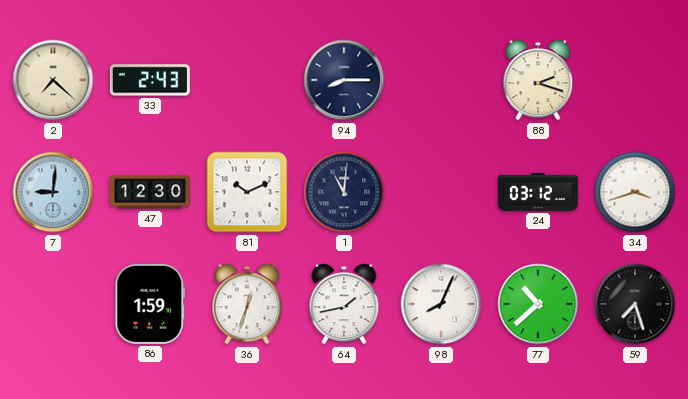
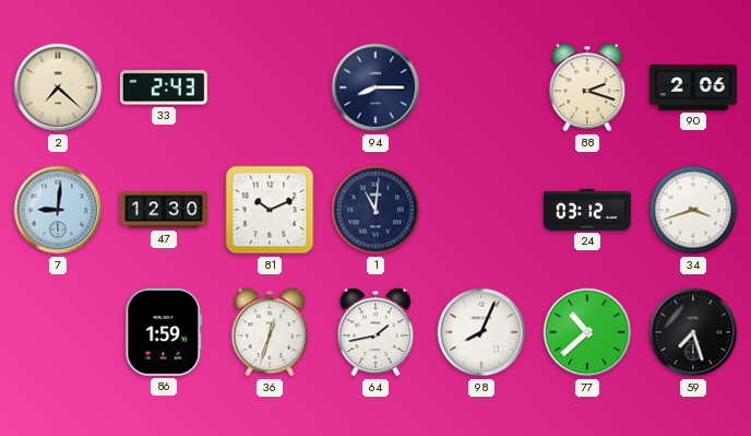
90: none -> 2:06 (693, 87)
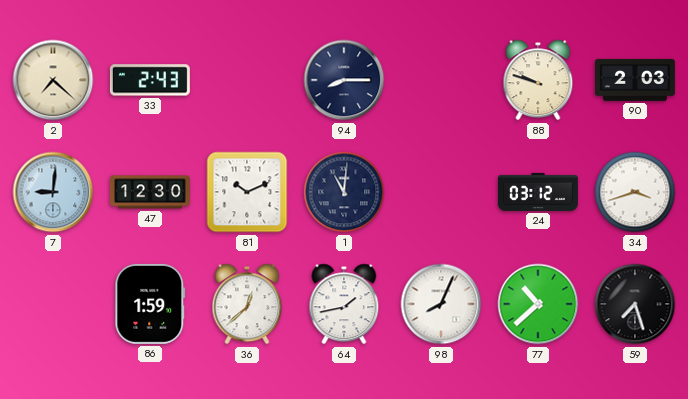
88: 2:18 -> 9:48 (538, 80)
90: 2:06 -> 2:03 (635, 80)
36: 12:33 -> 12:38 (247, 304)
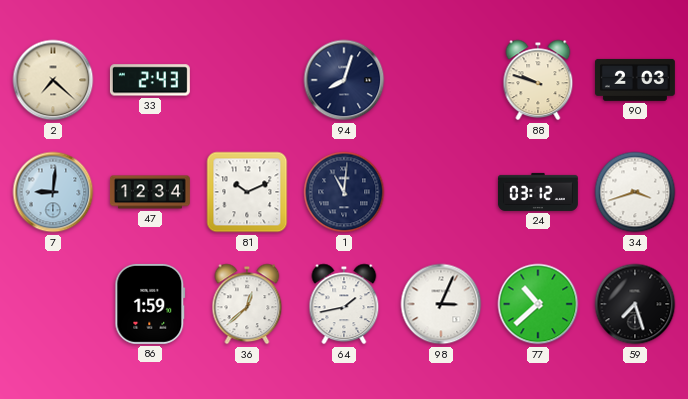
94: 8:15 -> 8:03 (344, 80)
47: 12:30 -> 12:34 (150, 192)
98: 8:04 -> 3:04 (441, 304)
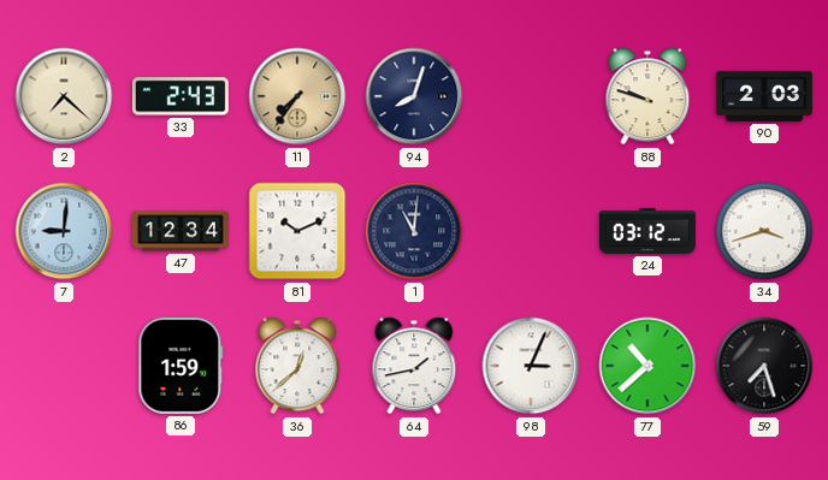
11: none -> 7:36 (297, 96)
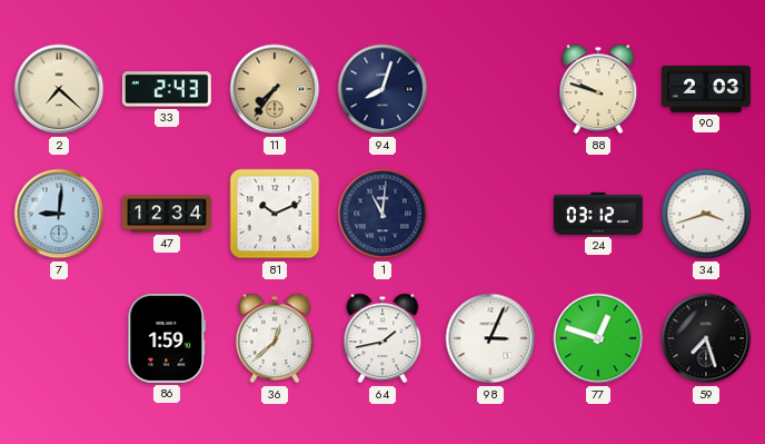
77: 10:38 -> 12:48 (598, 338)
